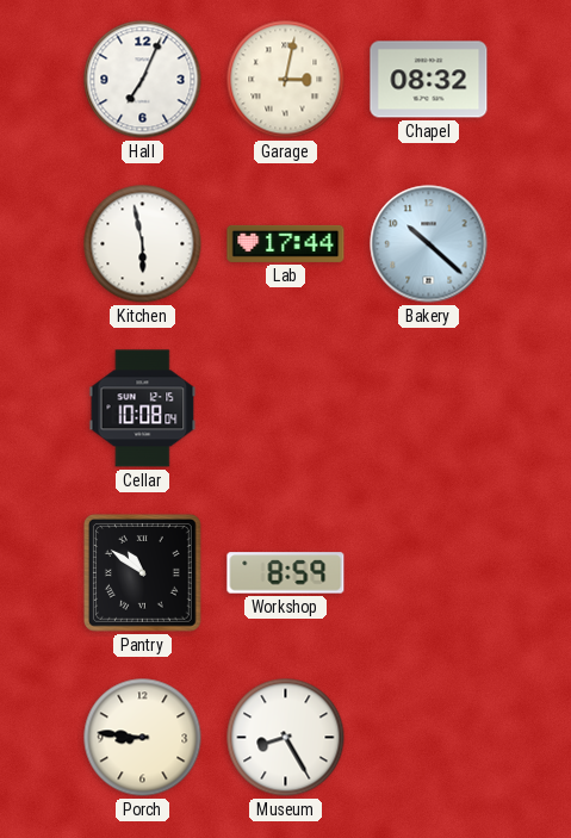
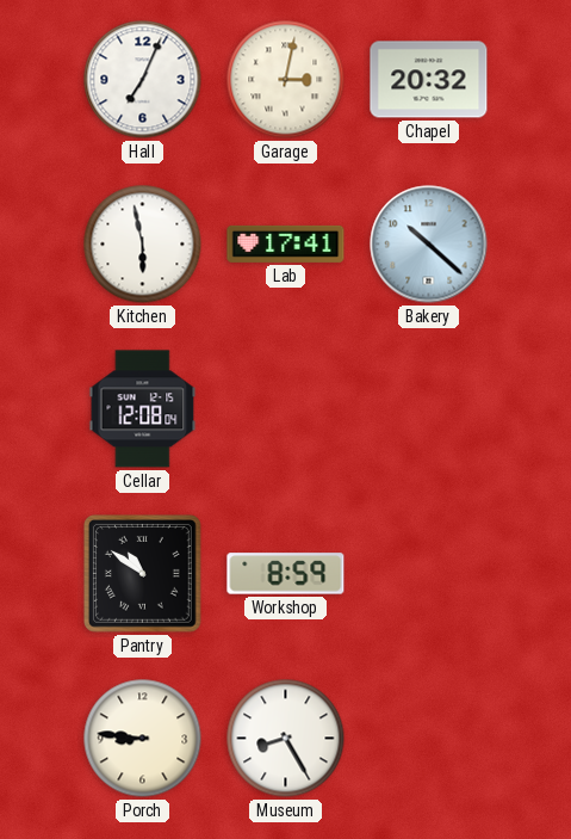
Chapel: 08:32 -> 20:32 (429, 80)
Lab: 17:44 -> 17:41 (286, 243)
Cellar: 10:08 -> 12:08 (143, 409)
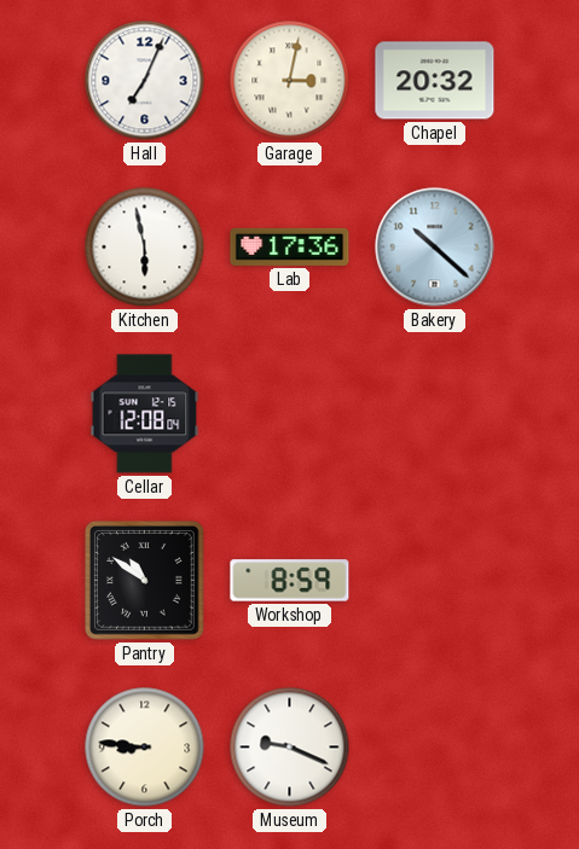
Lab: 17:41 -> 17:36 (290, 246)
Museum: 8:25 -> 9:19 (290, 748)
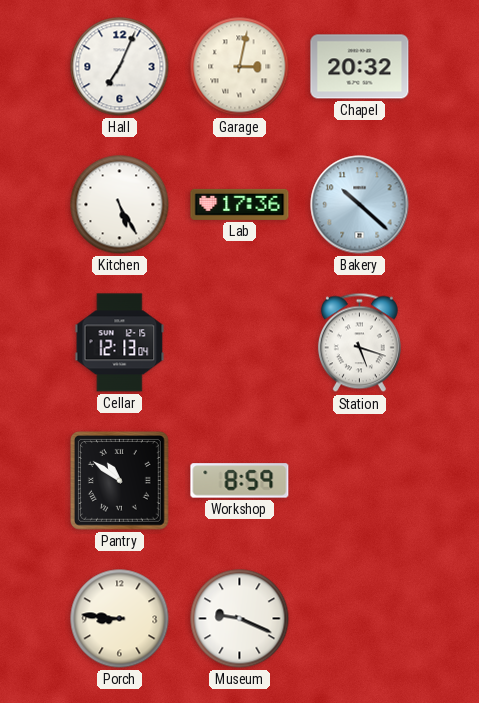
Kitchen: 5:58 -> 5:25 (120, 205)
Cellar: 12:08 -> 12:13 (120, 343)
Station: none -> 5:18 (359, 343)
